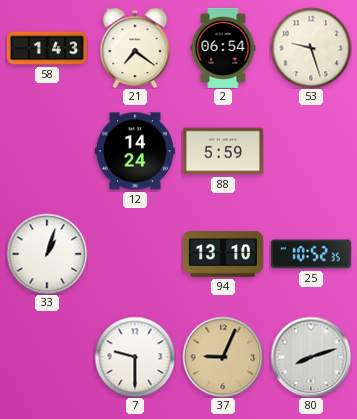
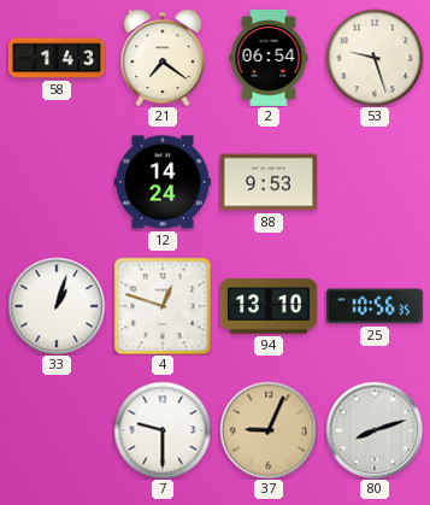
88: 5:59 -> 9:53 (269, 182)
4: none -> 12:48 (163, 306)
25: 10:52 -> 10:56 (375, 306)
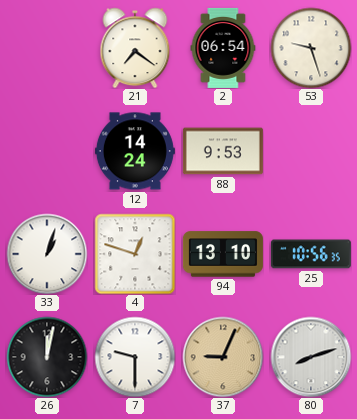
58: 1:43 -> none (57, 58)
26: none -> 12:02 (47, 357)
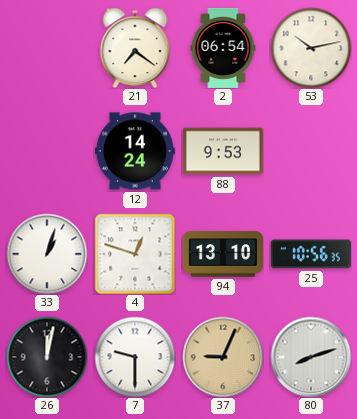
53: 9:27 -> 10:13 (311, 48)
